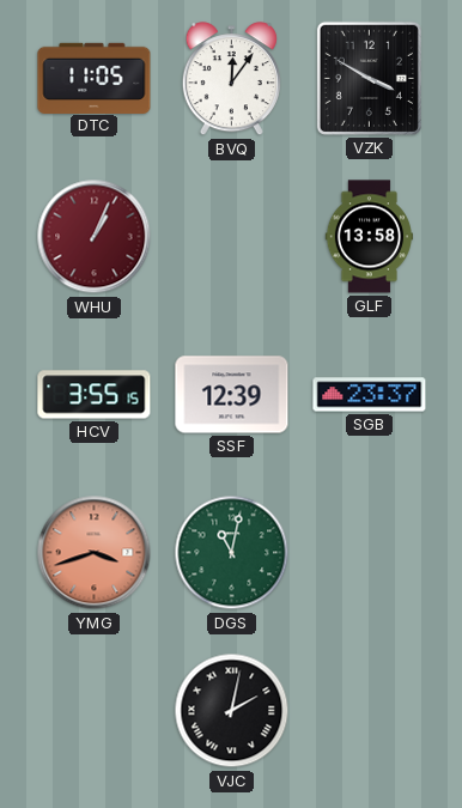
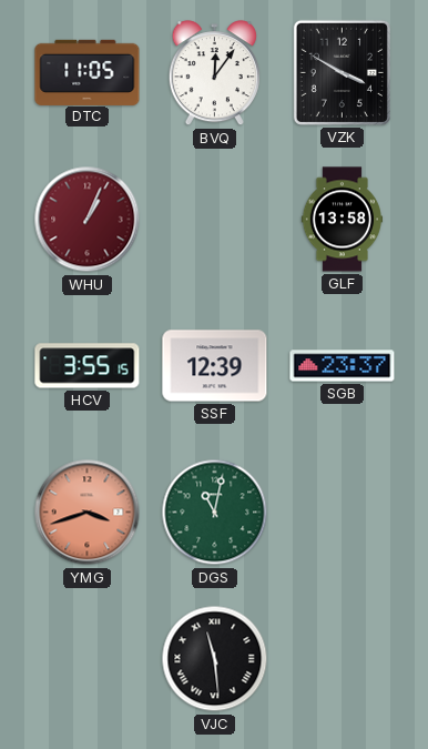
VJC: 2:02 -> 11:29 (215, 659)
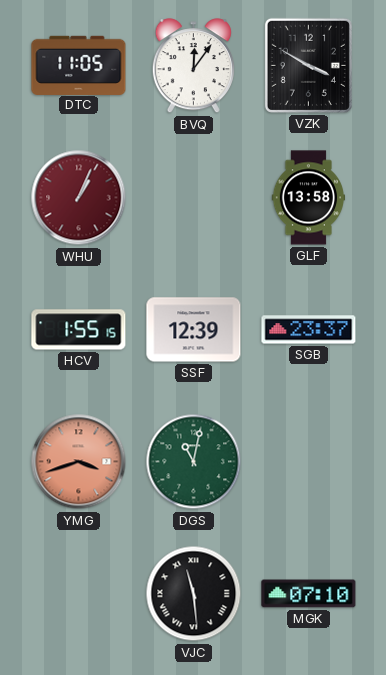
HCV: 3:55 -> 1:55 (79, 330)
MGK: none -> 07:10 (309, 594)
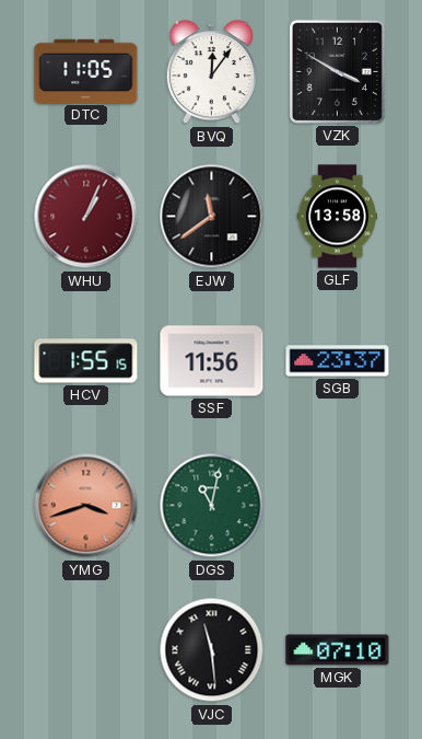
EJW: none -> 11:39 (212, 217)
SSF: 12:39 -> 11:56 (212, 361)
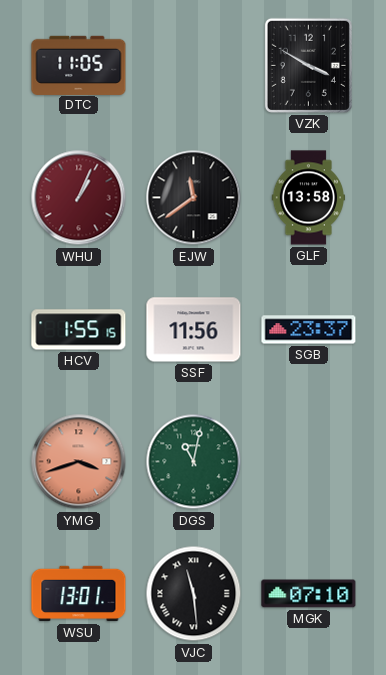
BVQ: 12:06 -> none (211, 72)
WSU: none -> 13:01 (79, 594)
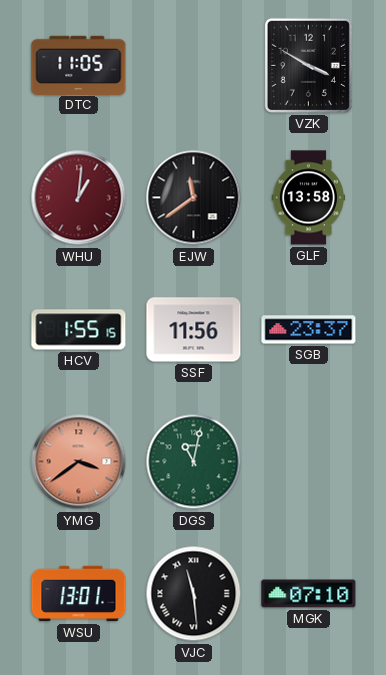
WHU: 1:04 -> 1:01 (79, 198)
YMG: 3:42 -> 3:39 (79, 462)
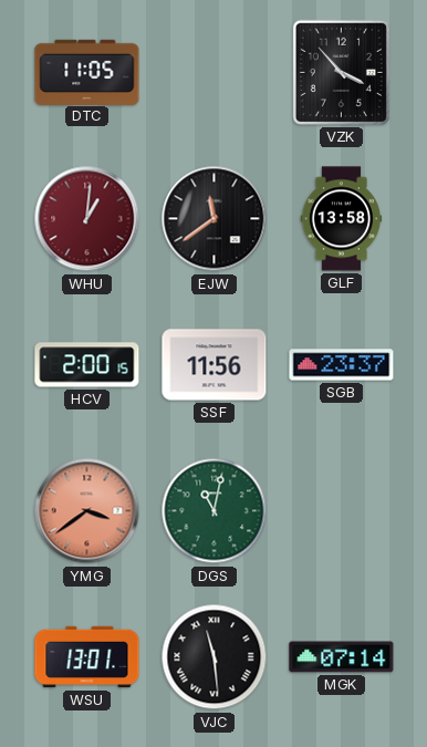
VZK: 3:50 -> 3:53 (341, 72)
HCV: 1:55 -> 2:00 (87, 365)
MGK: 07:10 -> 07:14 (342, 657)
